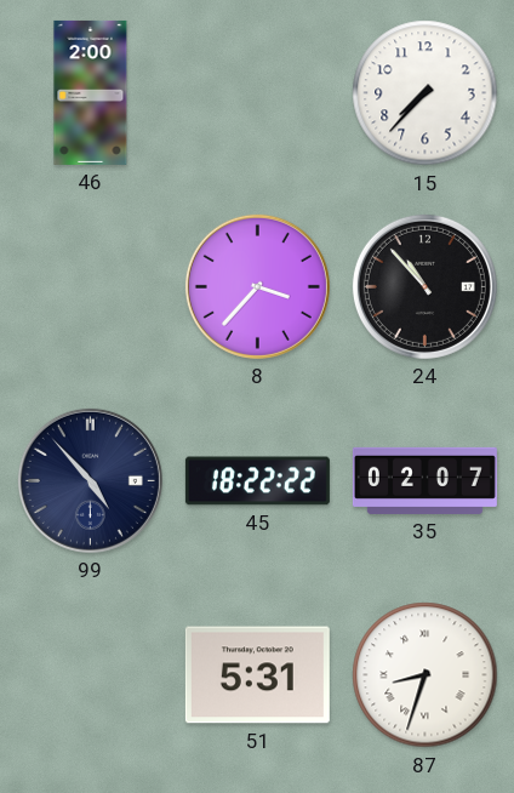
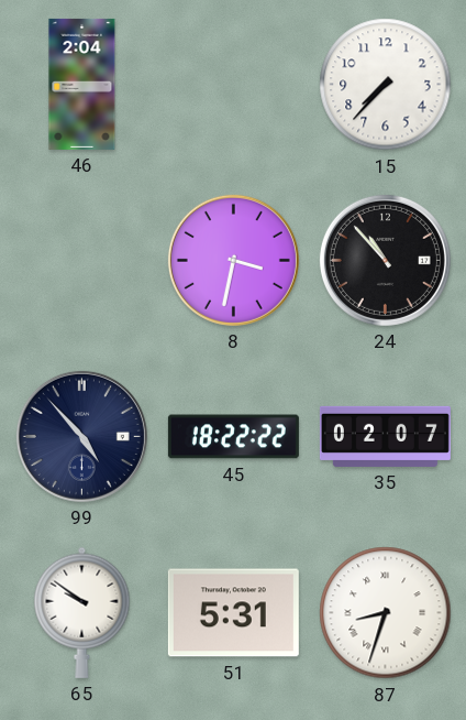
46: 2:00 -> 2:04 (82, 84)
8: 3:37 -> 3:32 (233, 260)
65: none -> 9:51 (82, 612)
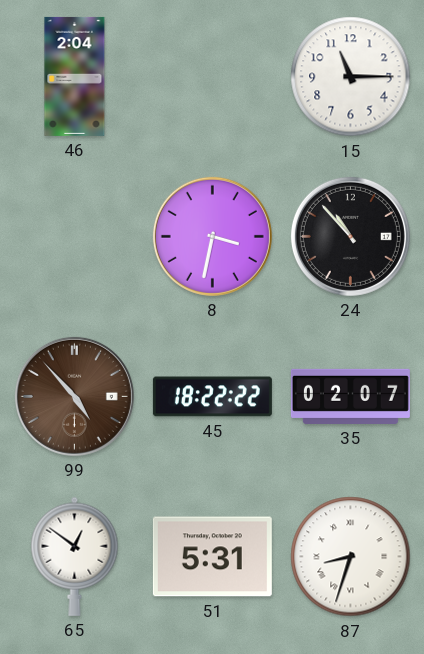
15: 7:37 -> 11:15 (351, 77)
99 dial: navy -> brown (74, 396)
65: 9:51 -> 12:51 (75, 556)
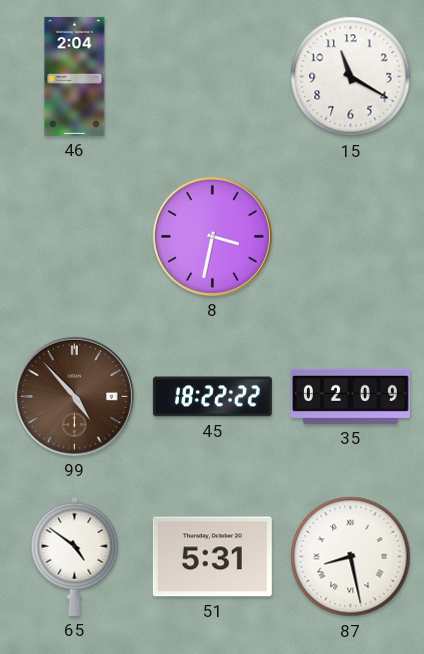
15: 11:15 -> 11:20 (351, 77)
24: 10:53 -> none (350, 236)
35: 02:07 -> 02:09 (350, 396)
65: 12:51 -> 4:51 (75, 556)
87: 8:33 -> 8:28 (351, 557)
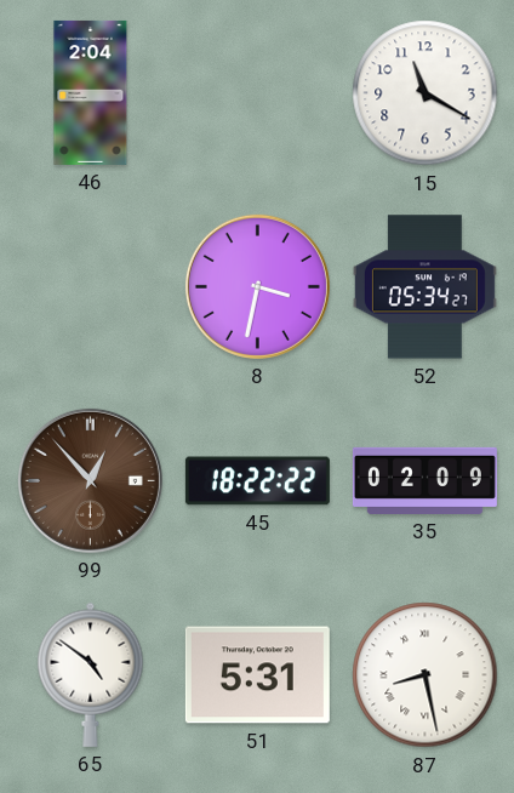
52: none -> 05:34 (424, 287)
99: 4:53 -> 12:53 (90, 480)
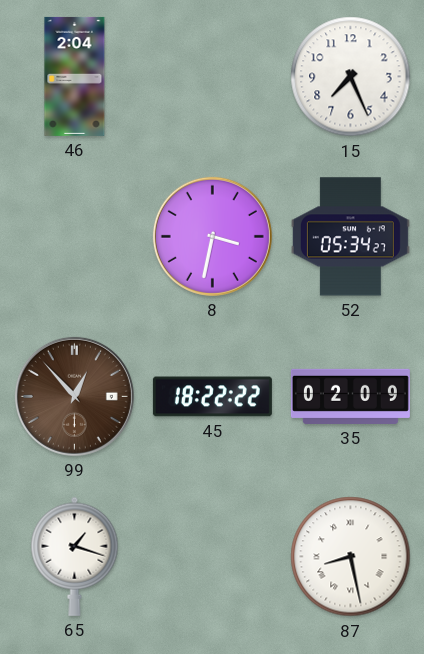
15: 11:20 -> 7:26 (351, 77)
65: 4:51 -> 1:18 (75, 556)
51: 5:31 -> none (257, 675)
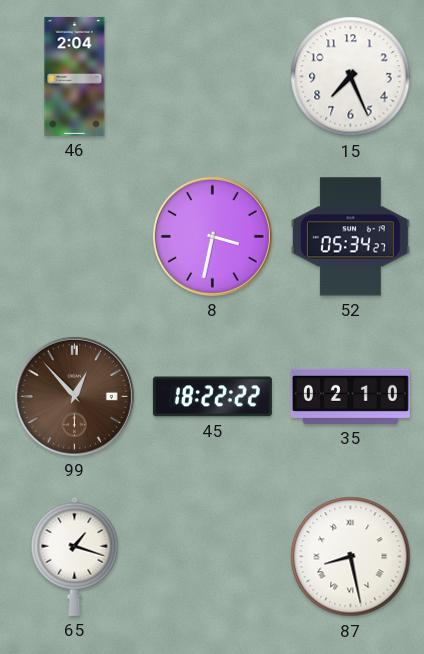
35: 02:09 -> 02:10 (350, 396)
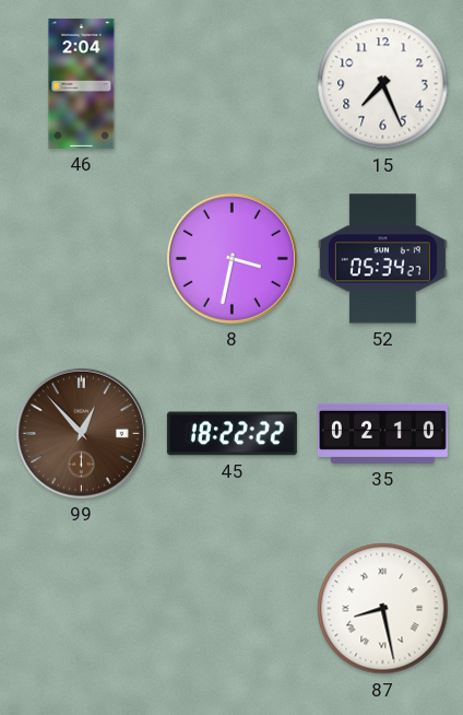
65: 1:18 -> none (75, 556)
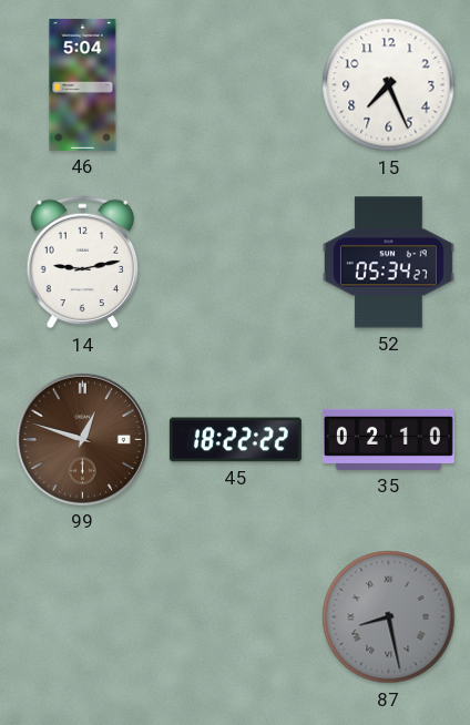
46: 2:04 -> 5:04 (83, 84)
14: none -> 9:13 (83, 263)
8: 3:32 -> none (231, 258)
99: 12:53 -> 12:48 (82, 439)
87 dial: white -> grey (389, 617)
